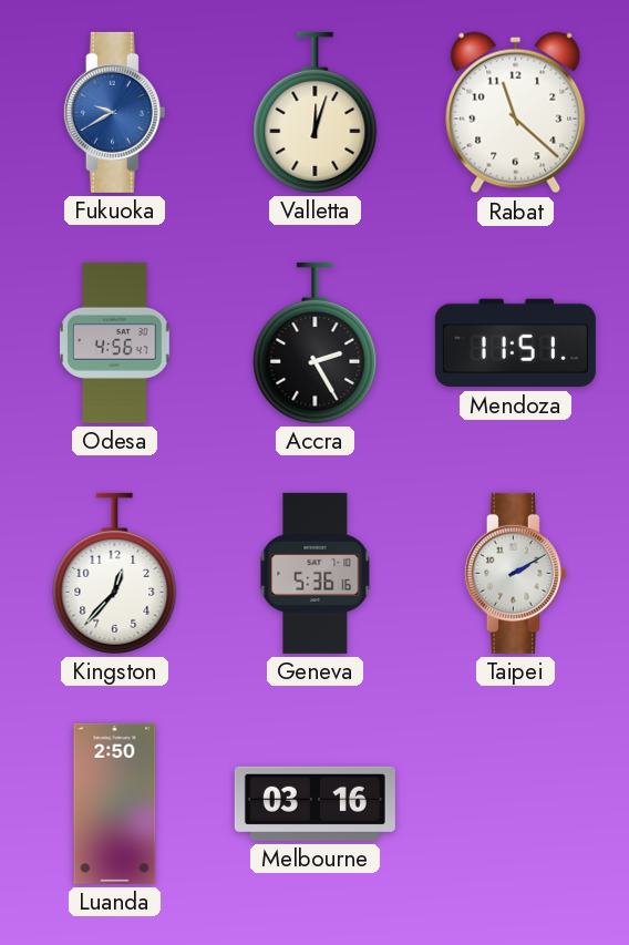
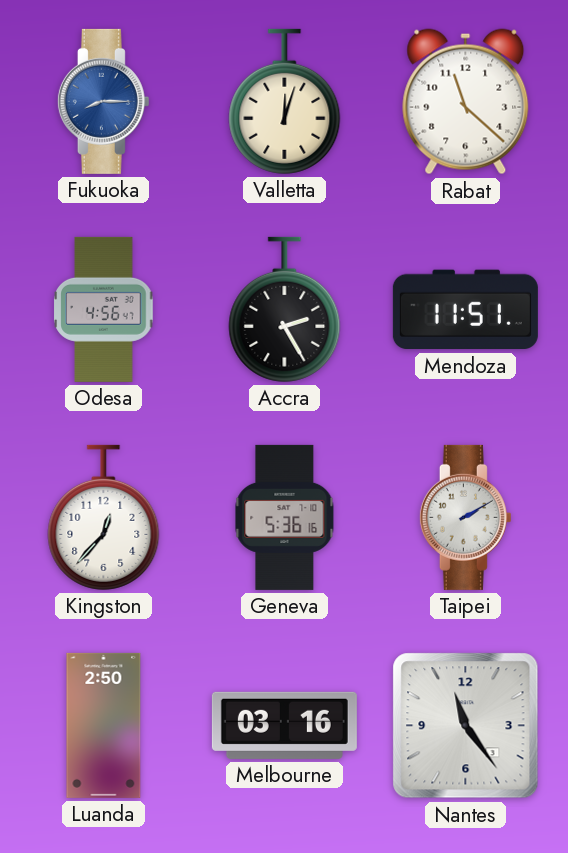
Fukuoka: 9:40 -> 8:15 (103, 101)
Nantes: none -> 11:24 (466, 726)
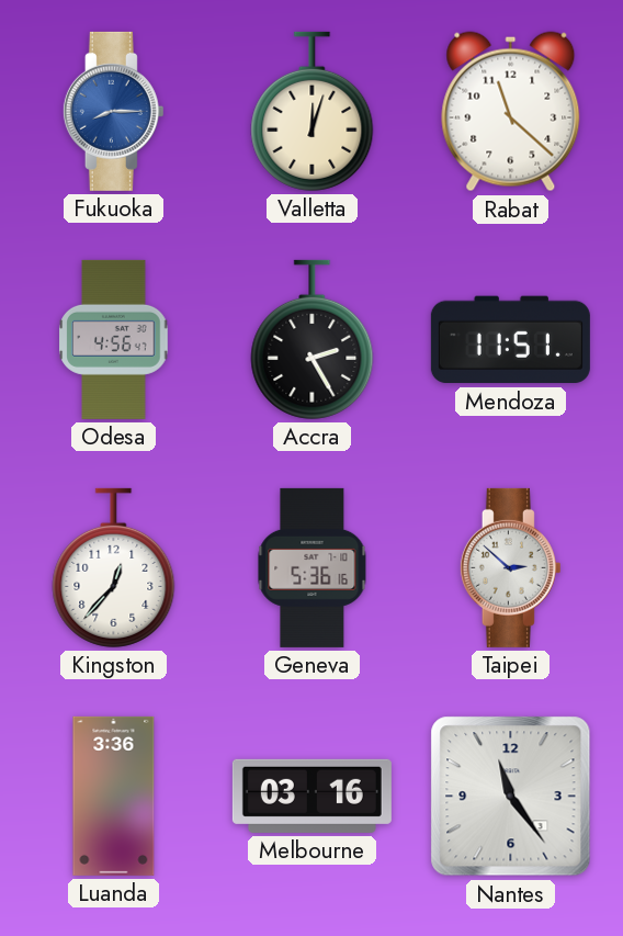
Taipei: 2:10 -> 2:52 (510, 567)
Luanda: 2:50 -> 3:36 (114, 796)
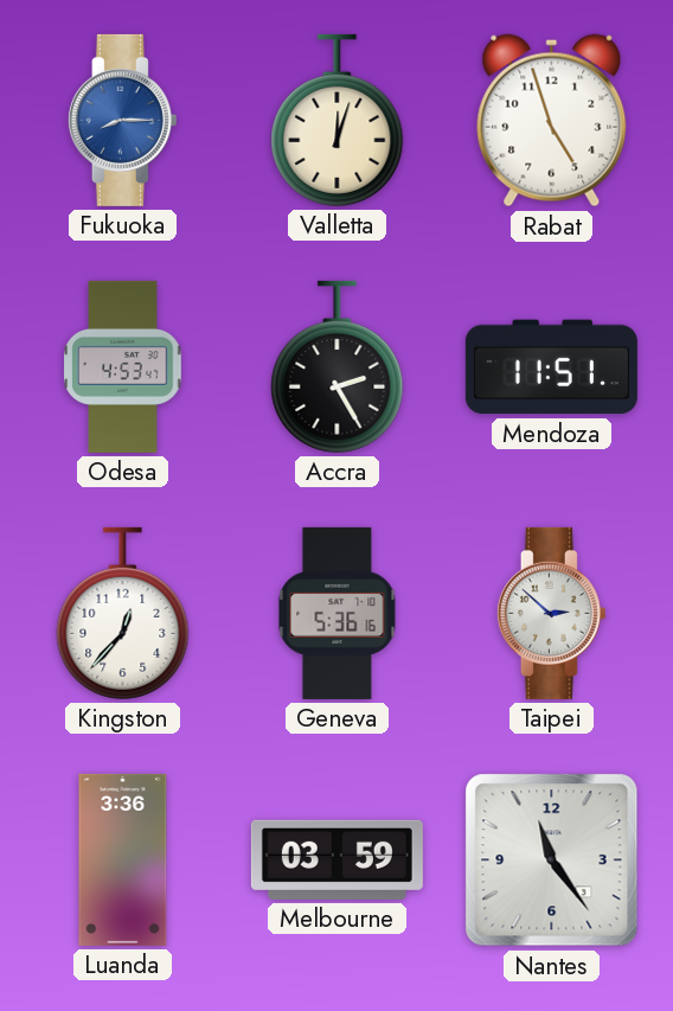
Rabat: 11:22 -> 4:57 (552, 121)
Odesa: 4:56 -> 4:53 (123, 366)
Melbourne: 03:16 -> 03:59 (336, 859)
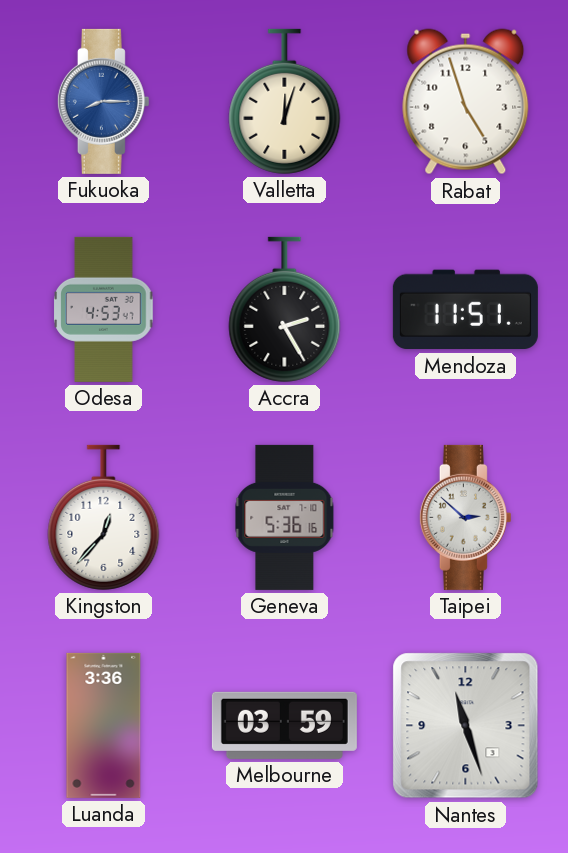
Nantes: 11:24 -> 11:27 (466, 726)
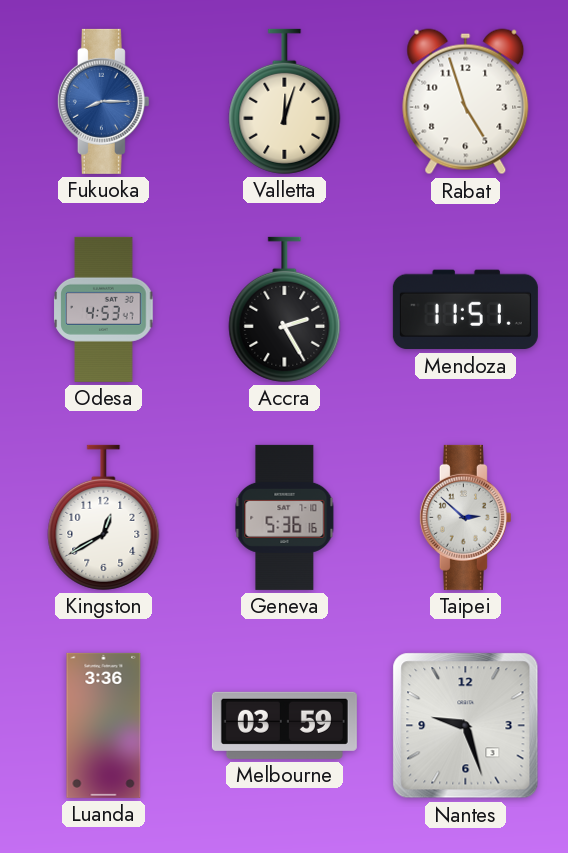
Kingston: 12:37 -> 12:40 (104, 517)
Nantes: 11:27 -> 9:27 (466, 726)
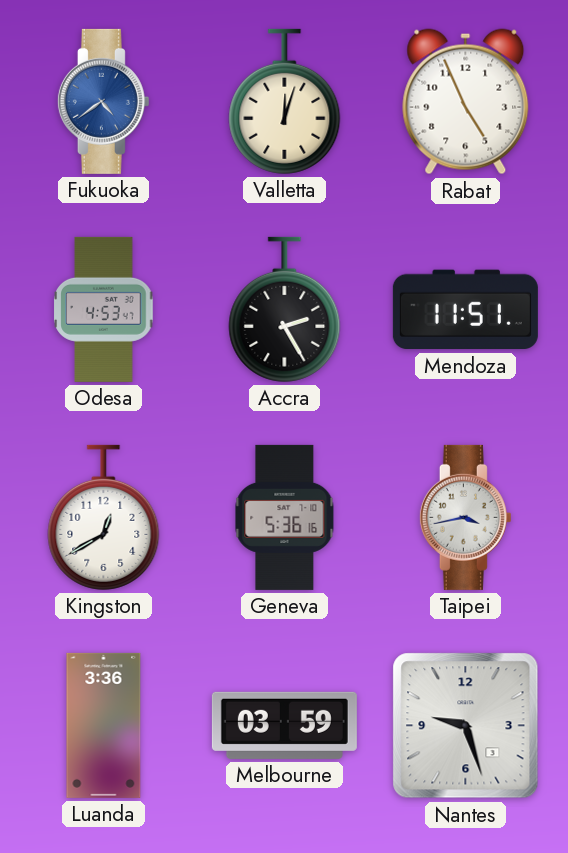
Fukuoka: 8:15 -> 4:39 (103, 101)
Rabat: 4:57 -> 4:56 (466, 102)
Taipei: 2:52 -> 3:43 (465, 517)
